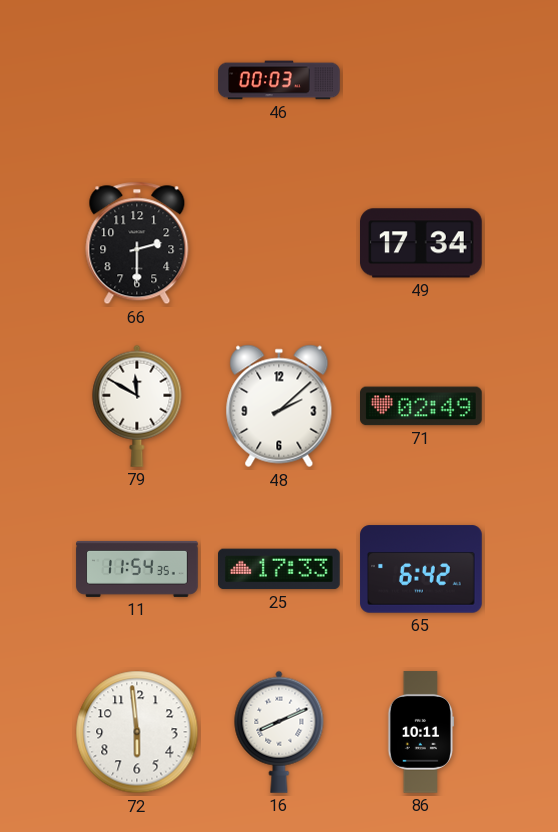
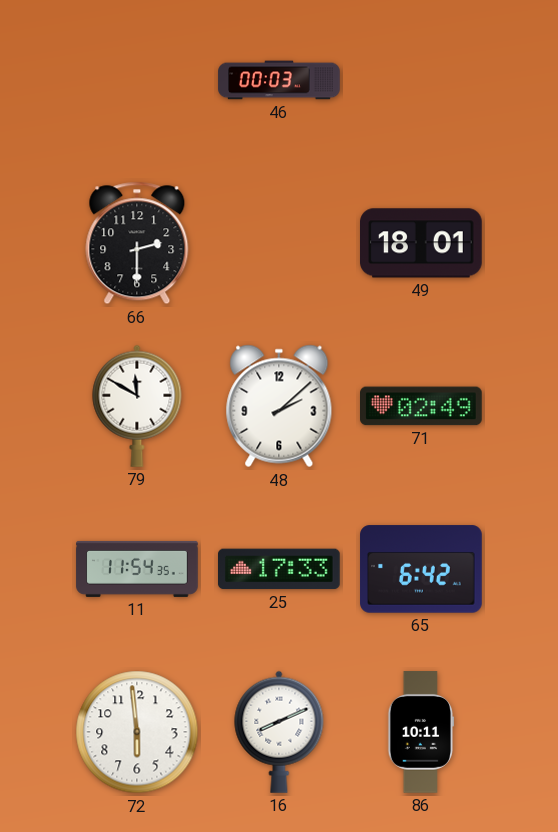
49: 17:34 -> 18:01 (422, 243)
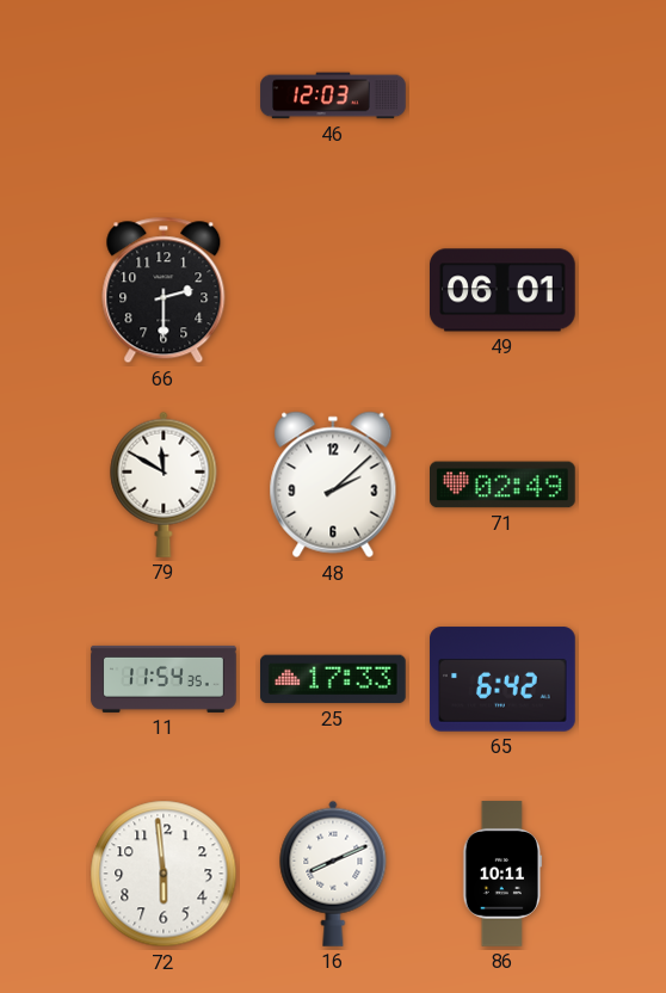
46: 00:03 -> 12:03 (333, 95)
49: 18:01 -> 06:01 (504, 290)
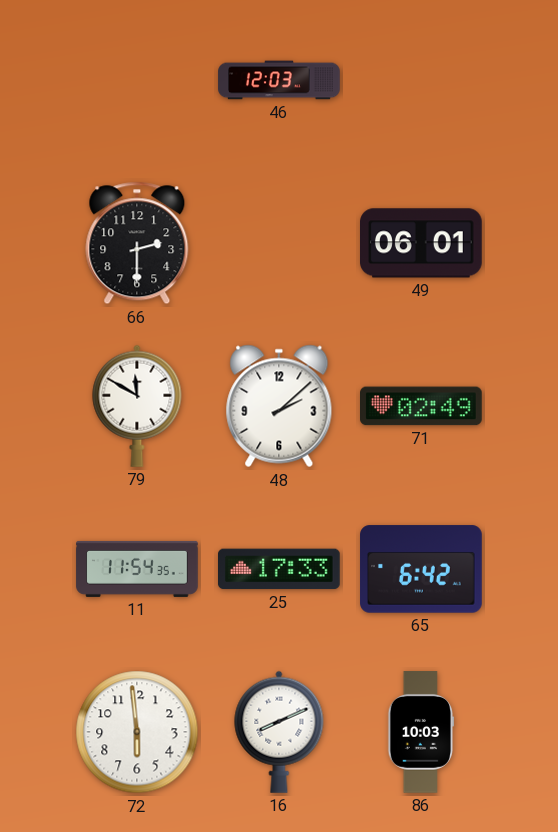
86: 10:11 -> 10:03 (421, 732)
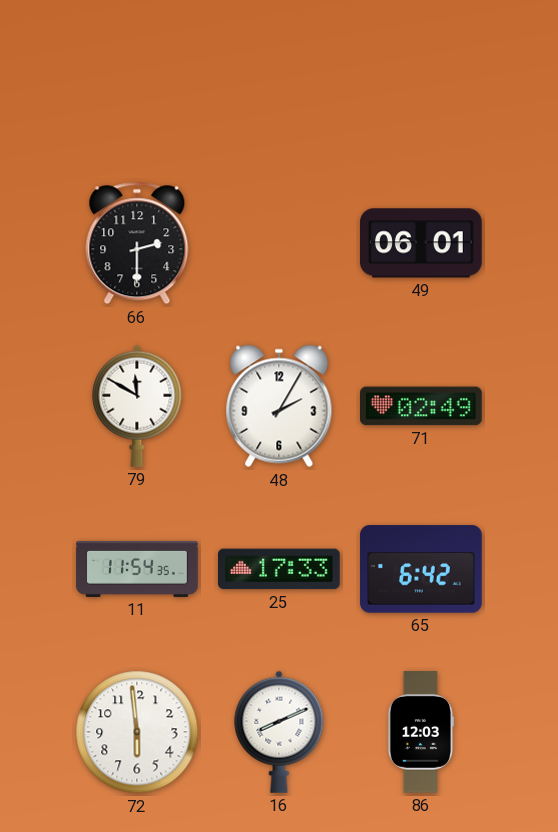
46: 12:03 -> none (279, 80)
48: 2:08 -> 2:05 (279, 406)
86: 10:03 -> 12:03 (421, 732)
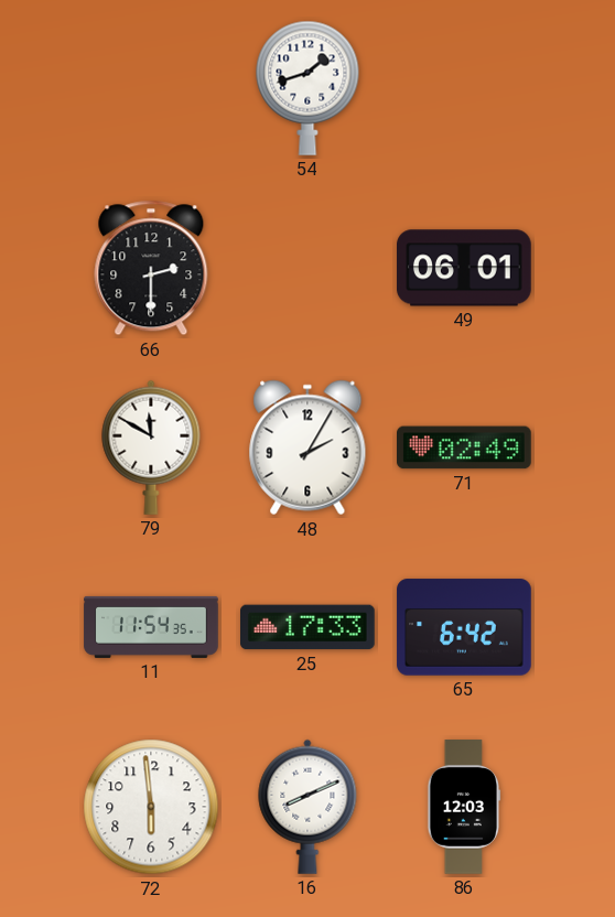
54: none -> 1:42 (307, 88)
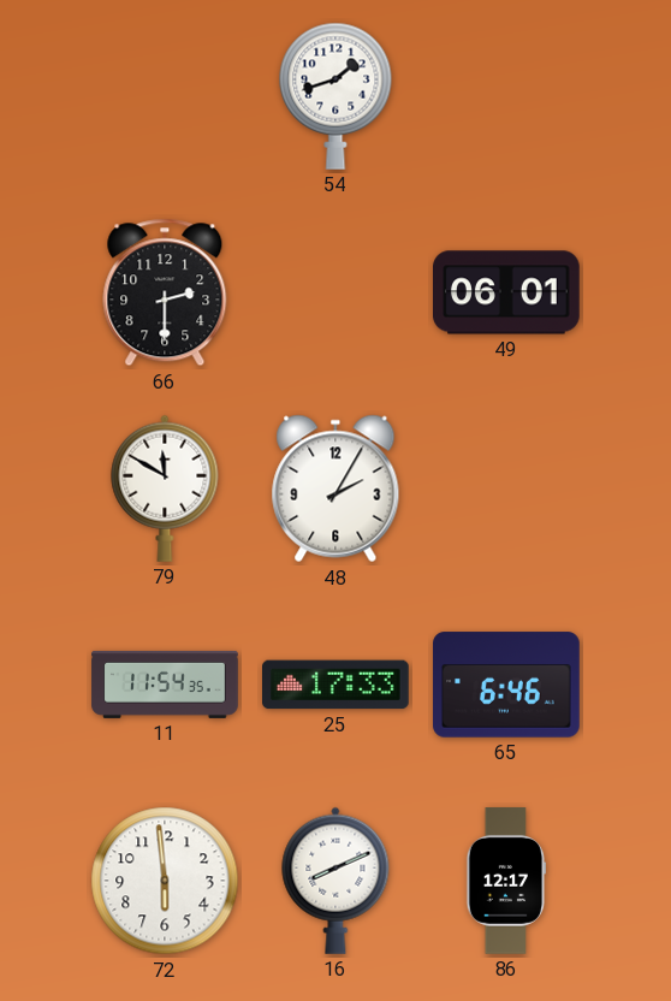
71: 02:49 -> none (465, 447)
65: 6:42 -> 6:46 (506, 685)
86: 12:03 -> 12:17 (506, 881)
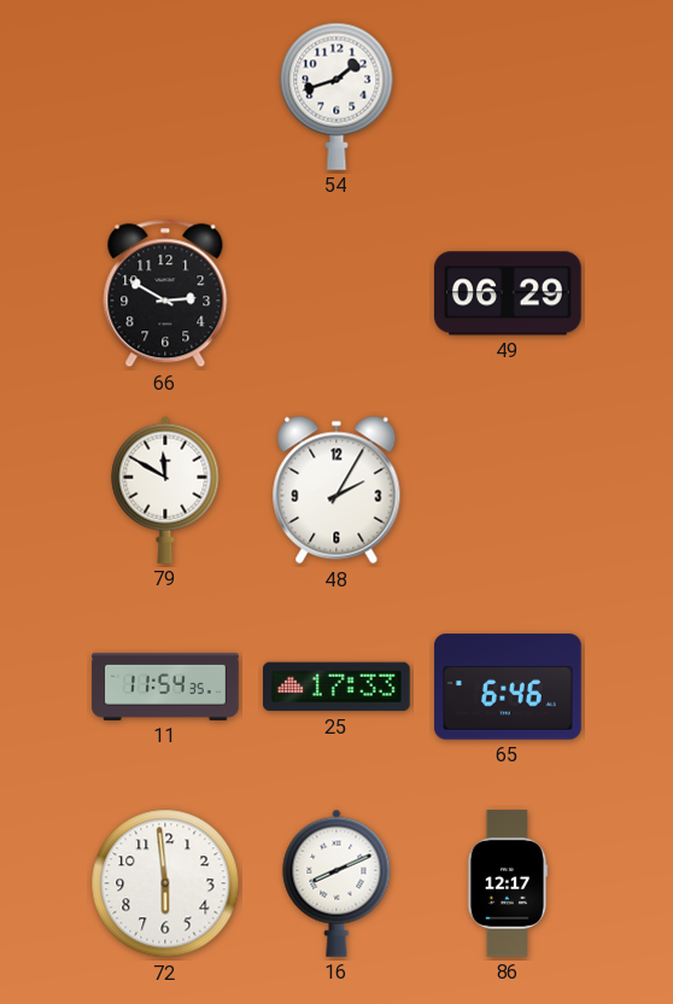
66: 2:30 -> 2:50 (165, 293)
49: 06:01 -> 06:29 (509, 293)
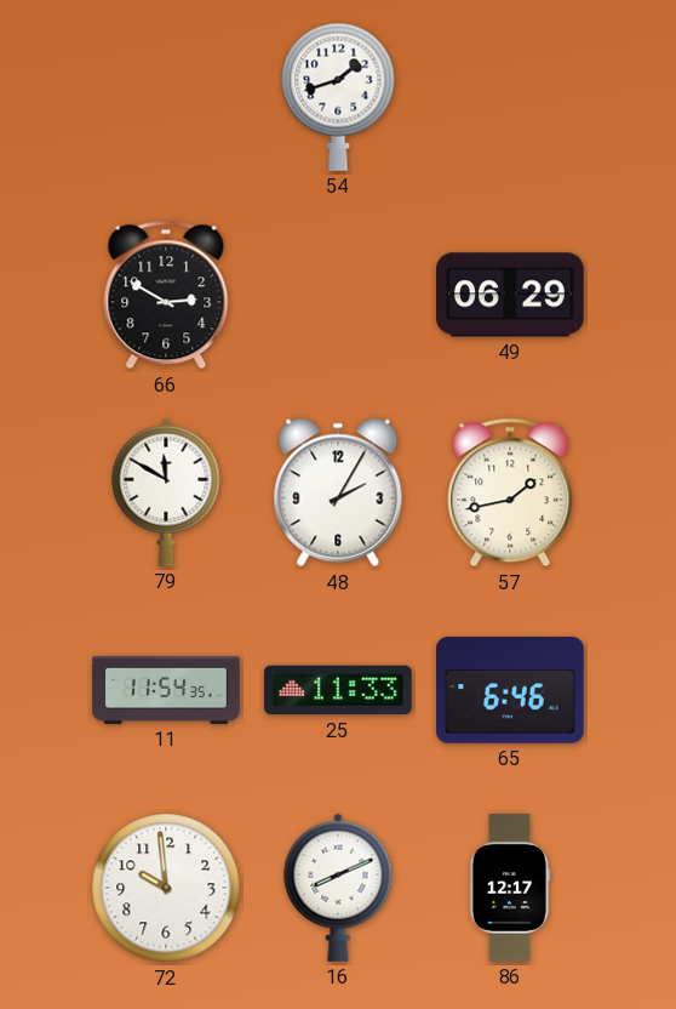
57: none -> 1:43 (510, 492)
25: 17:33 -> 11:33 (339, 690)
72: 5:59 -> 9:59 (166, 888)
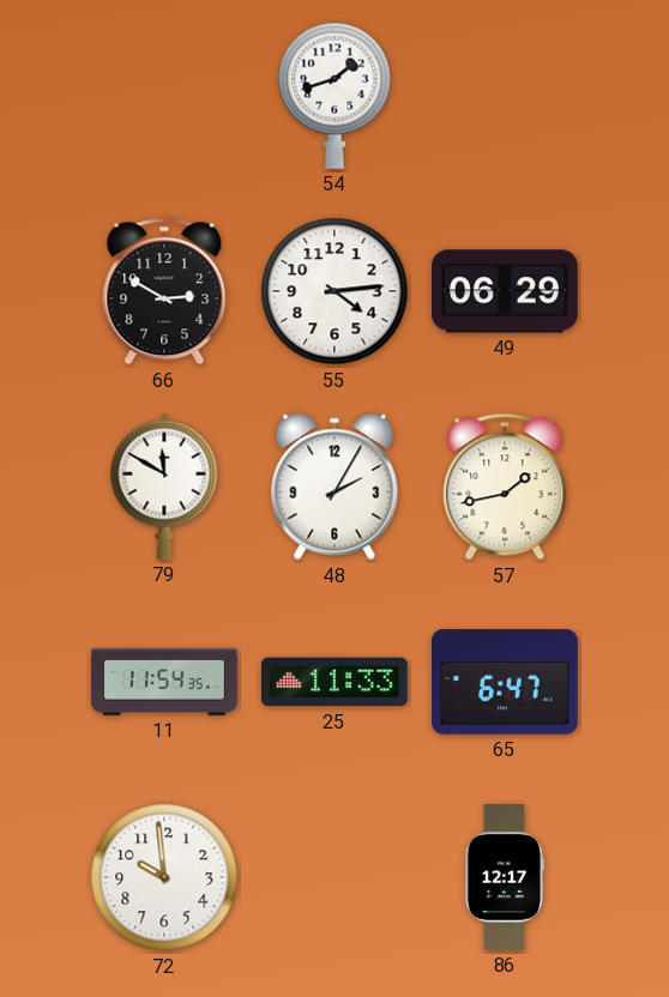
55: none -> 4:14 (334, 291)
65: 6:46 -> 6:47 (505, 682)
16: 8:11 -> none (338, 888)
